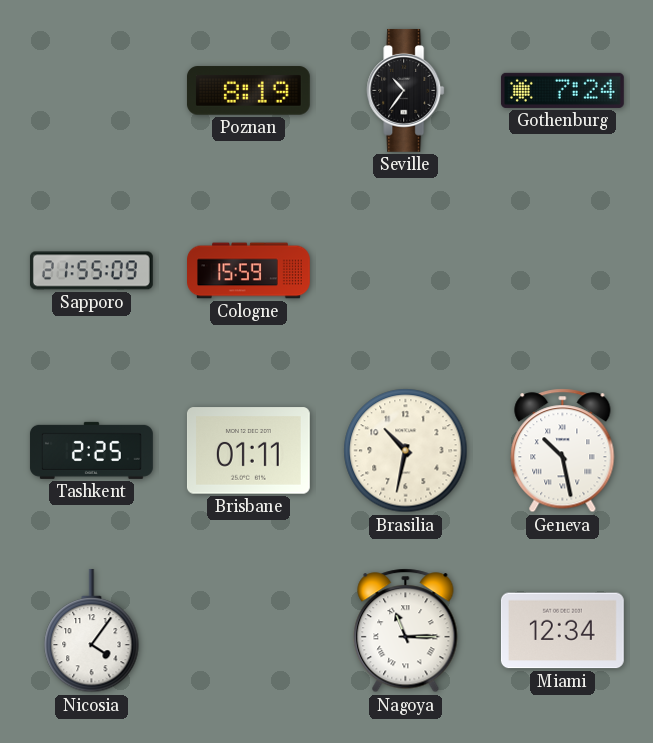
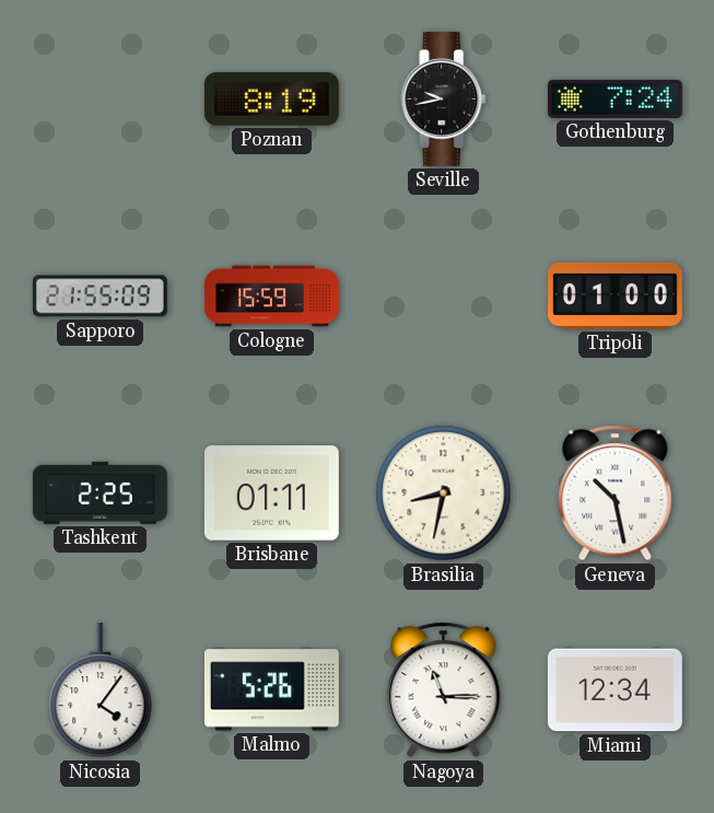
Seville: 10:36 -> 9:43 (444, 98)
Tripoli: none -> 01:00 (616, 295)
Brasilia: 10:32 -> 8:32 (444, 493)
Malmo: none -> 5:26 (271, 690)
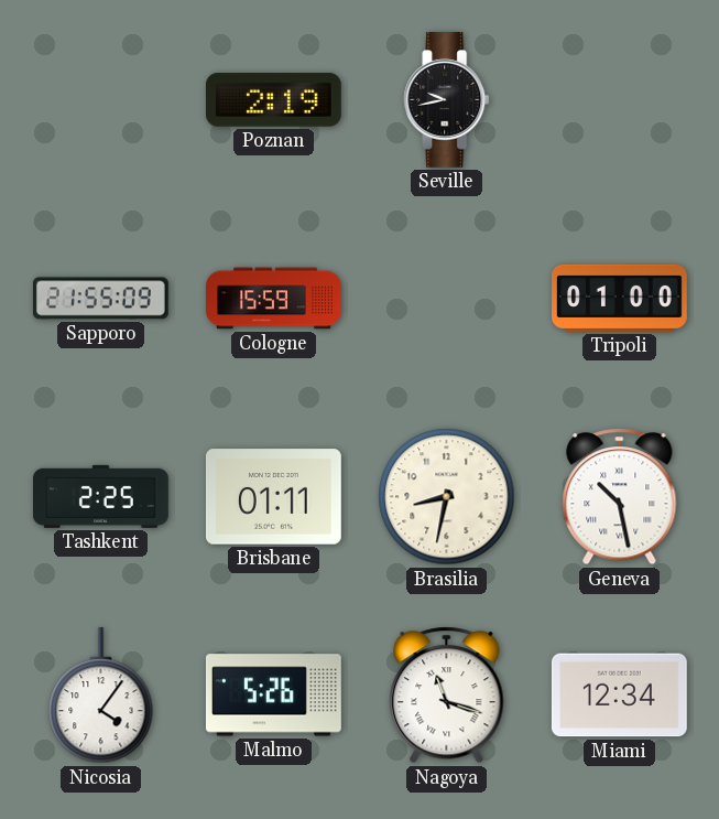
Poznan: 8:19 -> 2:19 (273, 100)
Gothenburg: 7:24 -> none (614, 98)
Nagoya: 11:15 -> 11:18 (447, 696)
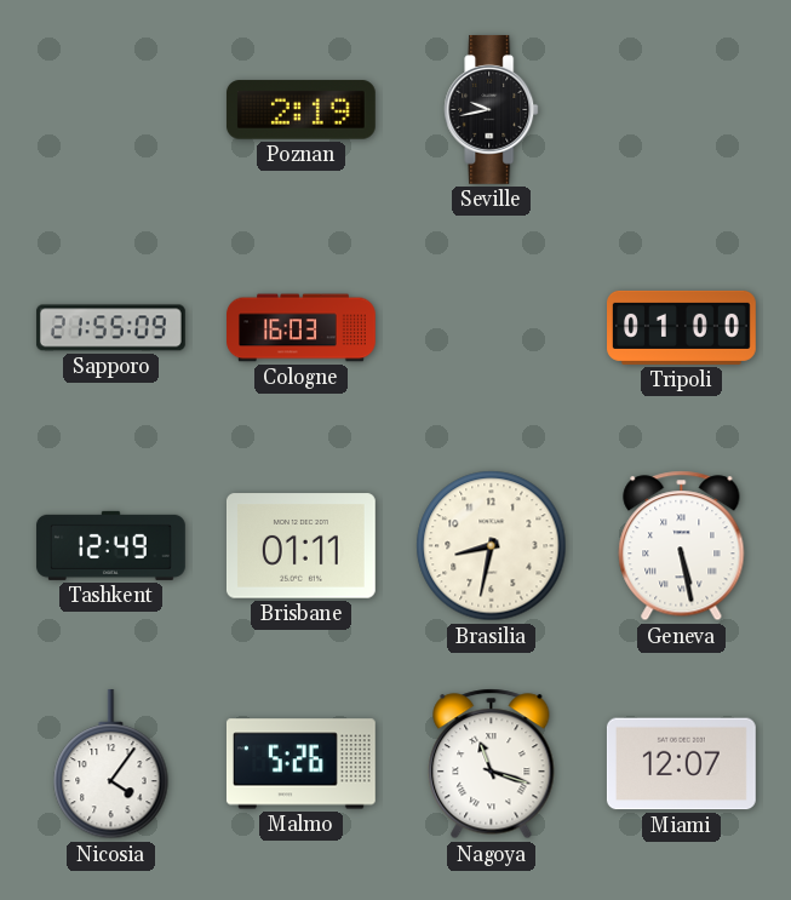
Cologne: 15:59 -> 16:03 (302, 328)
Tashkent: 2:25 -> 12:49 (110, 545)
Geneva: 10:28 -> 5:28 (682, 546)
Miami: 12:34 -> 12:07 (681, 764)
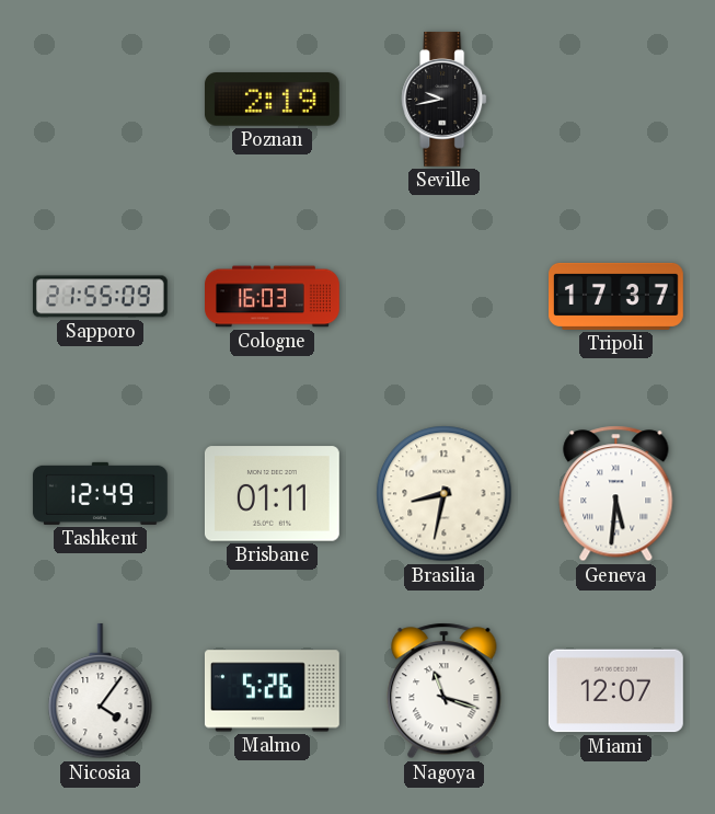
Tripoli: 01:00 -> 17:37 (616, 296)
Geneva: 5:28 -> 5:31 (616, 494)
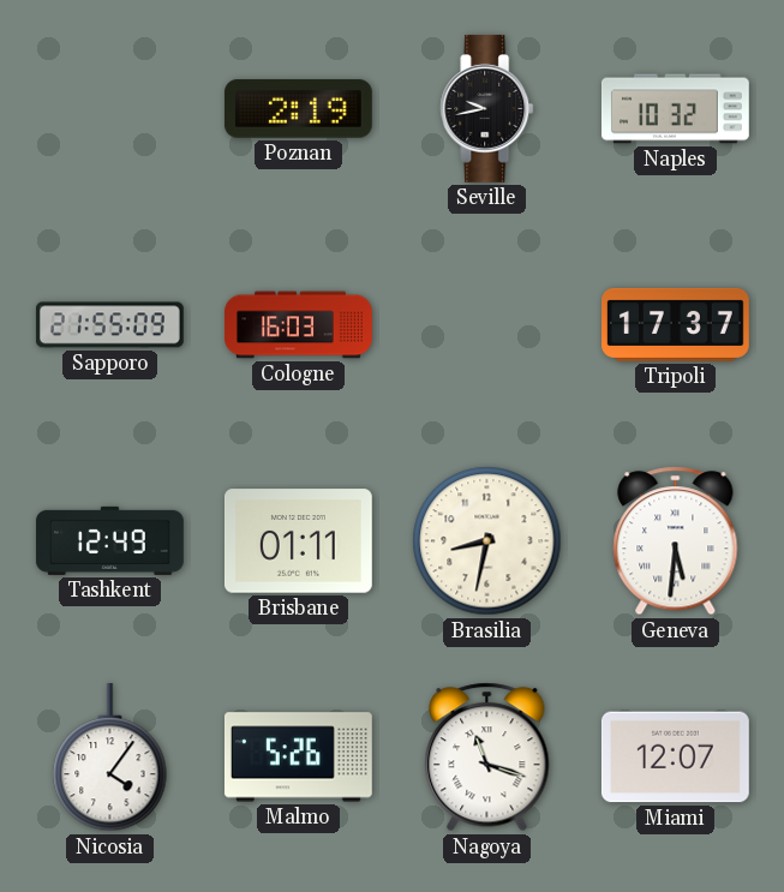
Naples: none -> 10:32 (675, 109)
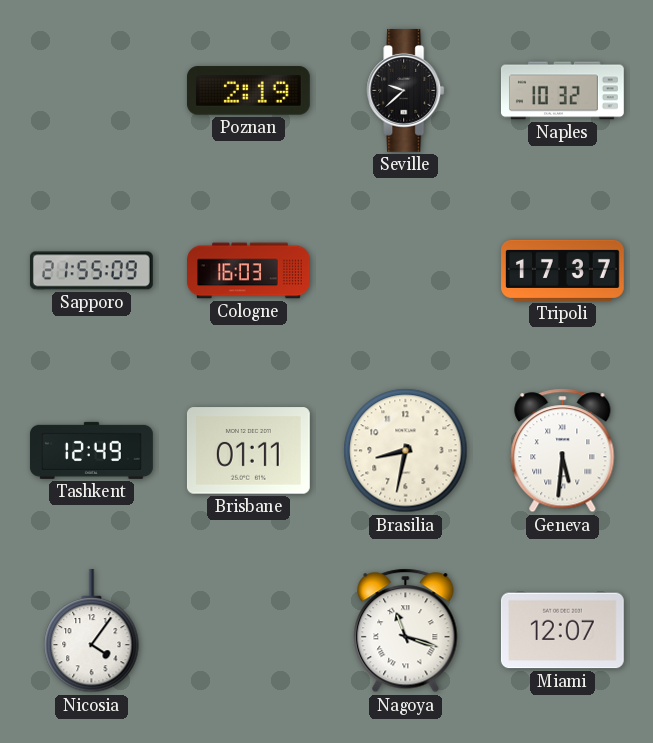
Seville: 9:43 -> 9:38 (406, 90)
Malmo: 5:26 -> none (298, 758)
